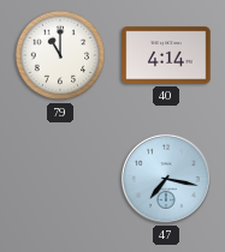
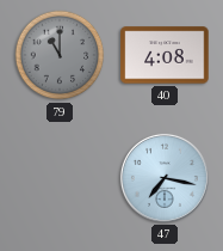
79 dial: white -> grey (60, 55)
40: 4:14 -> 4:08 (165, 55)
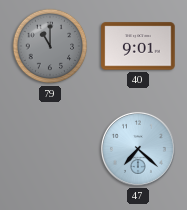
40: 4:08 -> 9:01 (138, 46)
47: 7:17 -> 7:22 (138, 149)
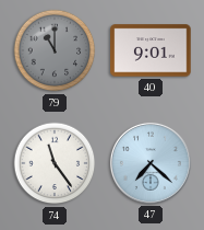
74: none -> 11:24 (55, 163)
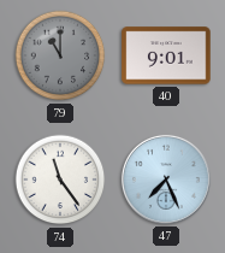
47: 7:22 -> 7:26 (166, 180)
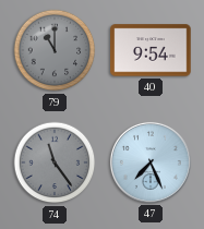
40: 9:01 -> 9:54 (151, 50)
74 dial: white -> grey (55, 162)
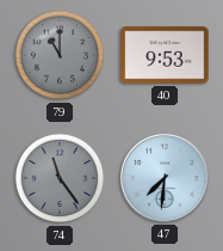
40: 9:54 -> 9:53 (165, 55)
47: 7:26 -> 7:31 (165, 178)
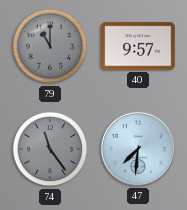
40: 9:53 -> 9:57 (138, 46)
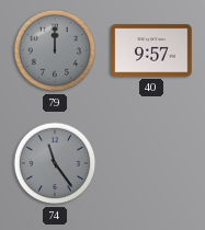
79: 11:00 -> 12:00 (55, 50)
47: 7:31 -> none (138, 149)
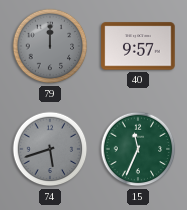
74: 11:24 -> 5:42 (50, 149)
15: none -> 11:34 (138, 149)
